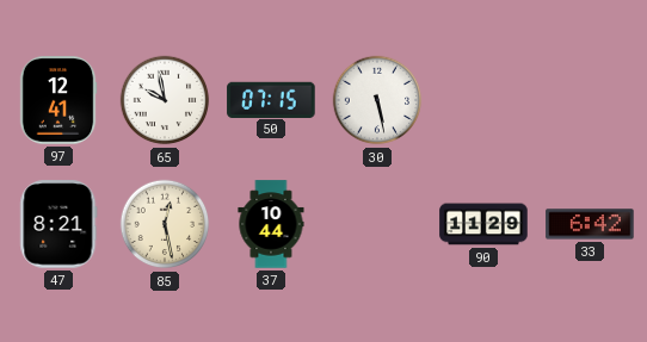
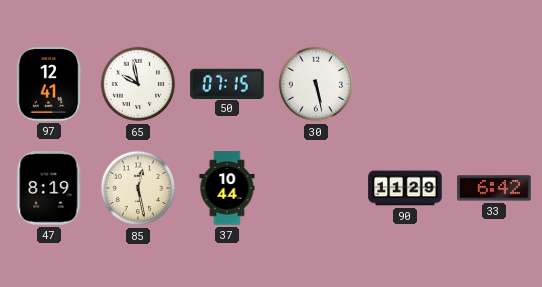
47: 8:21 -> 8:19 (49, 188)
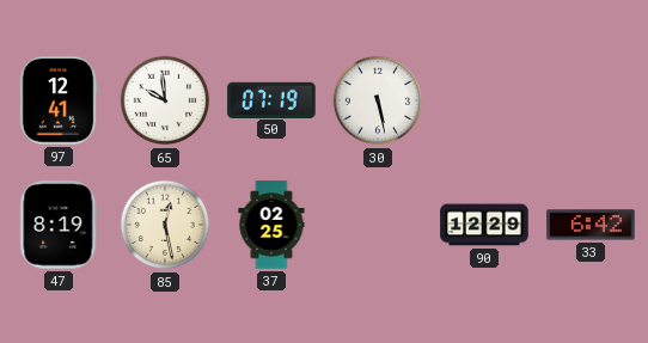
65: 9:58 -> 9:59 (165, 100)
50: 07:15 -> 07:19 (271, 99)
37: 10:44 -> 02:25 (271, 225)
90: 11:29 -> 12:29 (484, 225)
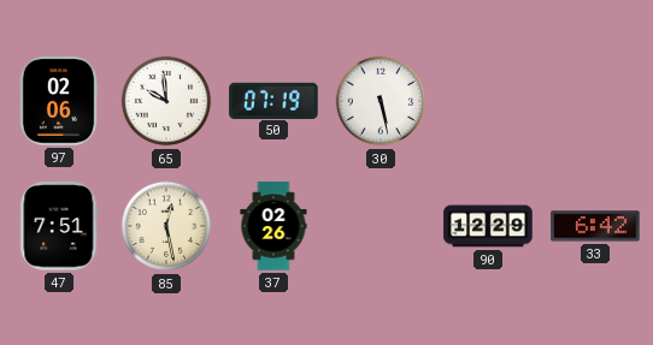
97: 12:41 -> 02:06 (59, 101)
47: 8:19 -> 7:51 (59, 226)
37: 02:25 -> 02:26 (273, 226)
